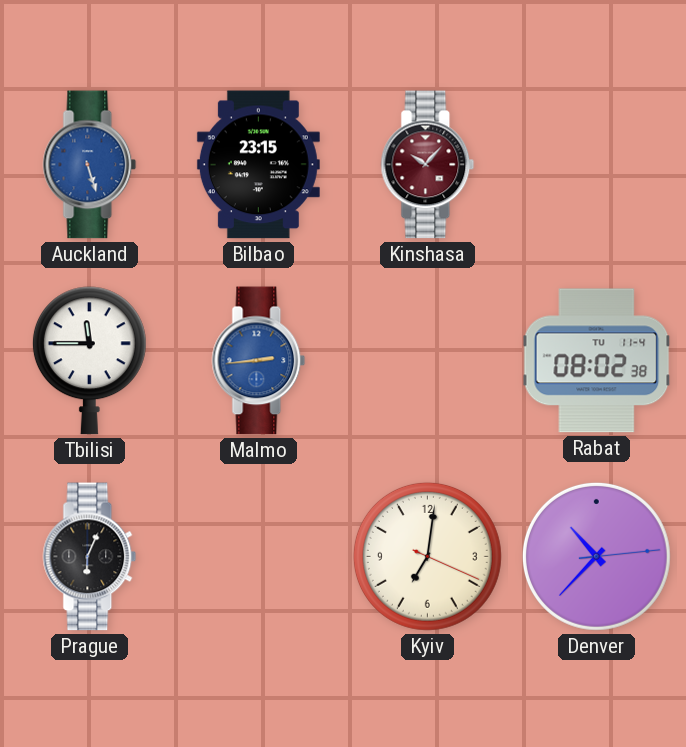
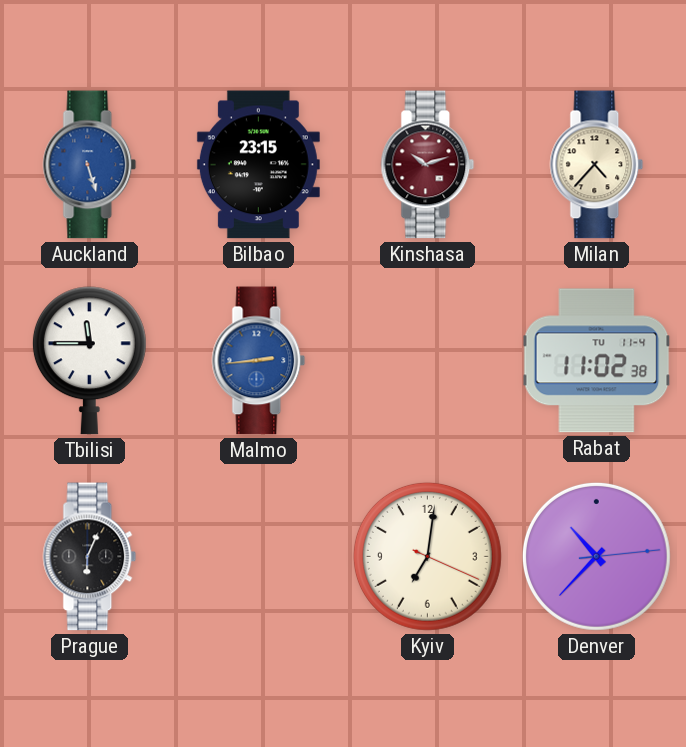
Kinshasa: 10:07 -> 10:12 (428, 165)
Milan: none -> 4:37 (597, 165)
Rabat: 08:02 -> 11:02 (597, 361)
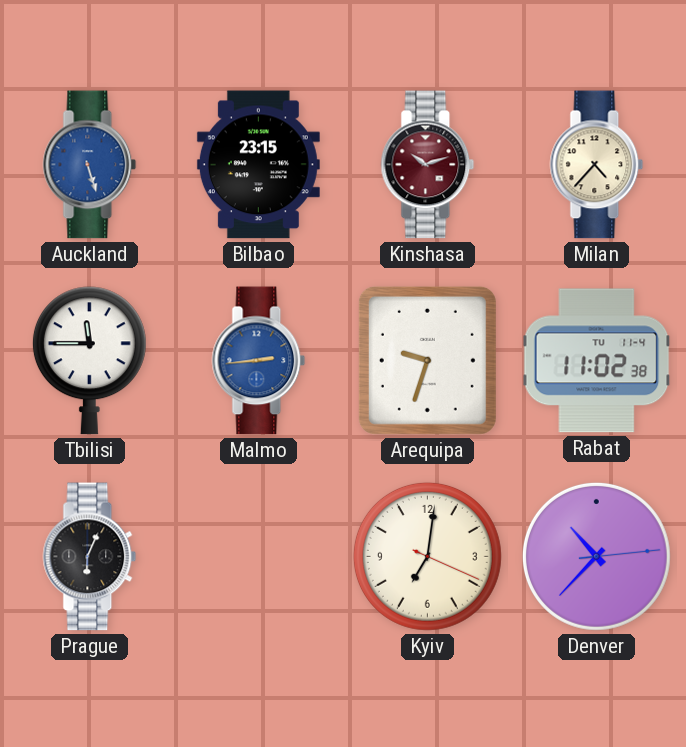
Arequipa: none -> 9:33 (427, 360)
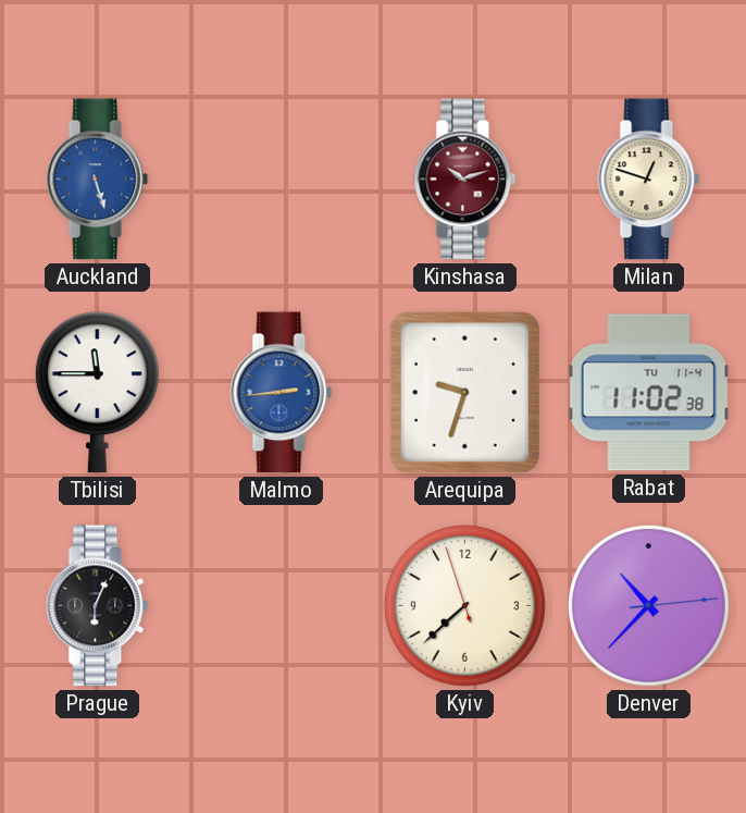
Bilbao: 23:15 -> none (258, 165)
Milan: 4:37 -> 12:48 (649, 180)
Kyiv: 7:01 -> 7:37 (464, 605)
